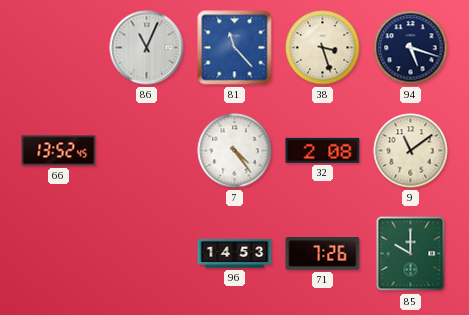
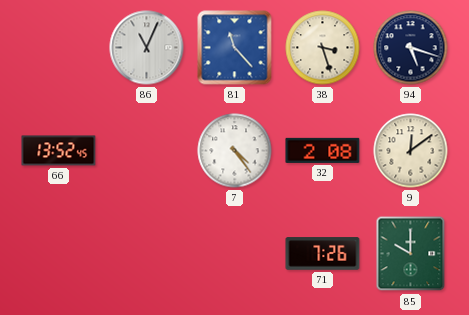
9: 11:09 -> 12:09 (411, 151)
96: 14:53 -> none (235, 253)
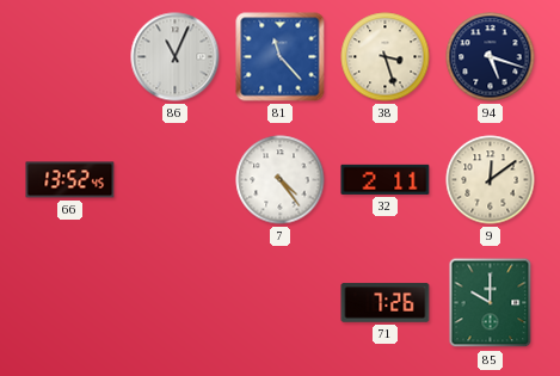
32: 2:08 -> 2:11 (386, 179)
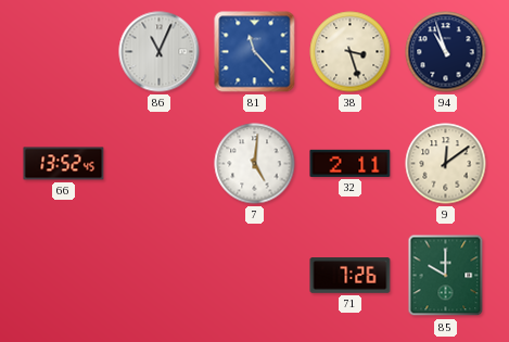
94: 5:18 -> 10:57 (446, 52)
7: 4:24 -> 5:01 (255, 164)
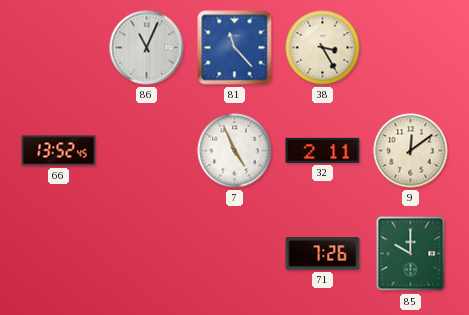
38: 3:27 -> 3:25 (323, 48)
94: 10:57 -> none (446, 52)
7: 5:01 -> 4:56 (235, 151)
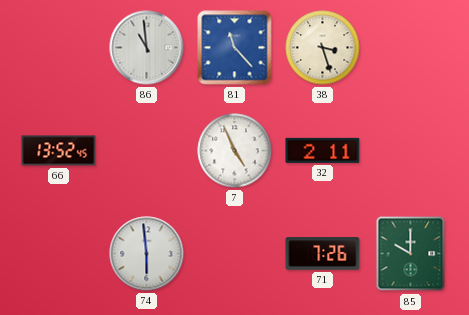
86: 11:04 -> 10:59 (147, 48)
38: 3:25 -> 3:27 (323, 48)
9: 12:09 -> none (411, 151)
74: none -> 5:59 (147, 254)
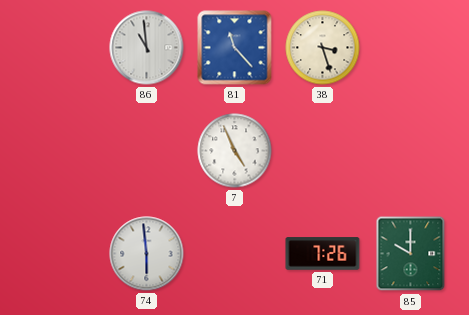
66: 13:52 -> none (59, 151)
32: 2:11 -> none (323, 150)
